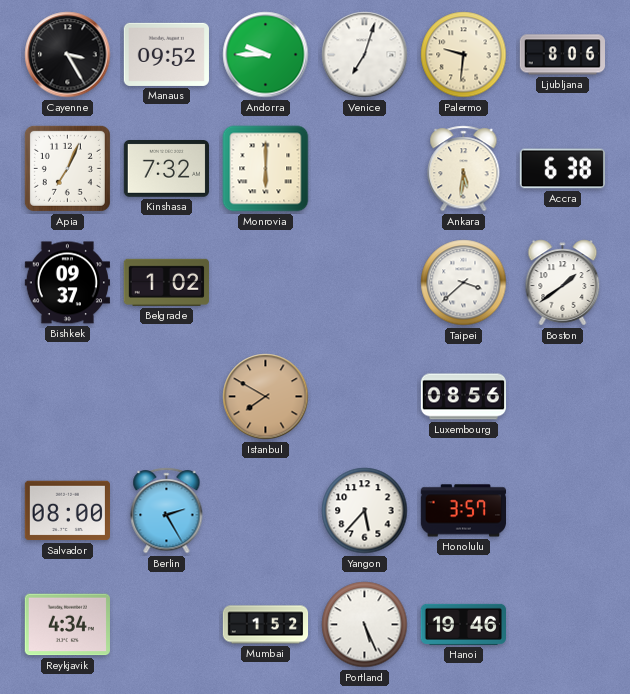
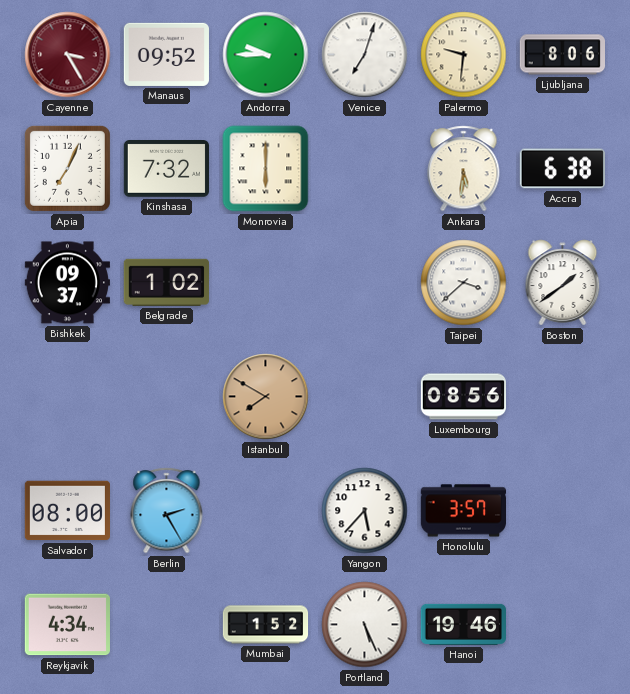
Cayenne dial: black -> burgundy (68, 55)
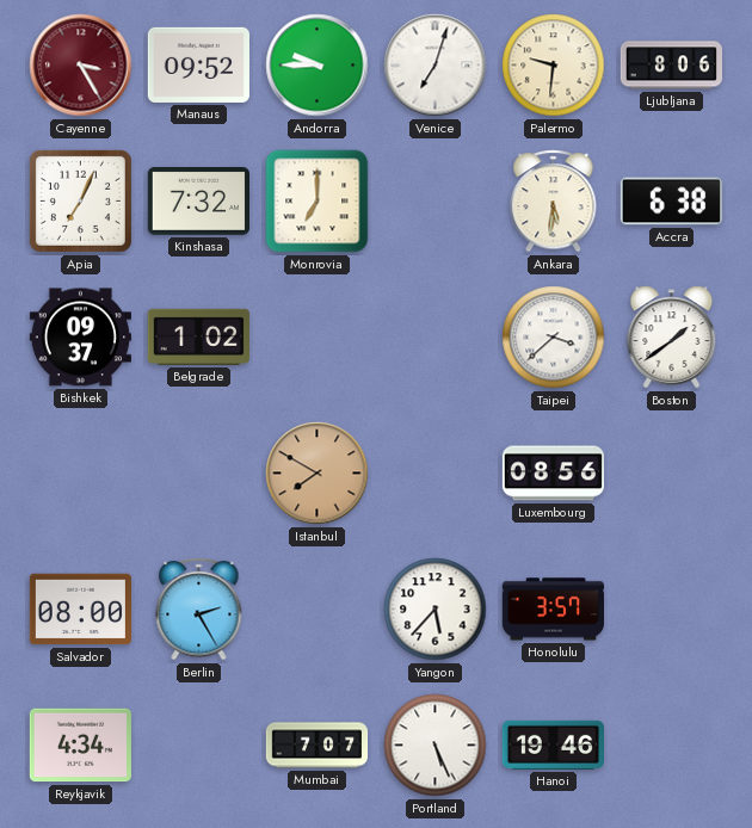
Monrovia: 6:00 -> 7:00 (318, 202)
Mumbai: 1:52 -> 7:07 (318, 746)
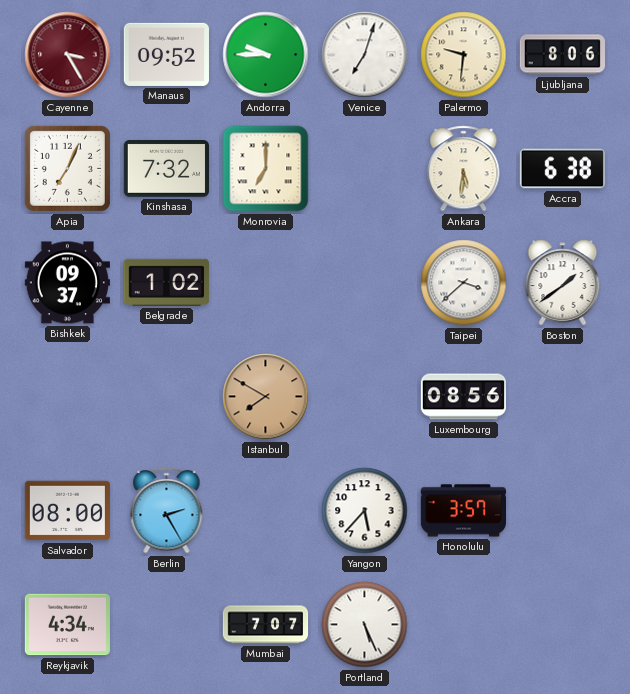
Hanoi: 19:46 -> none (553, 744)
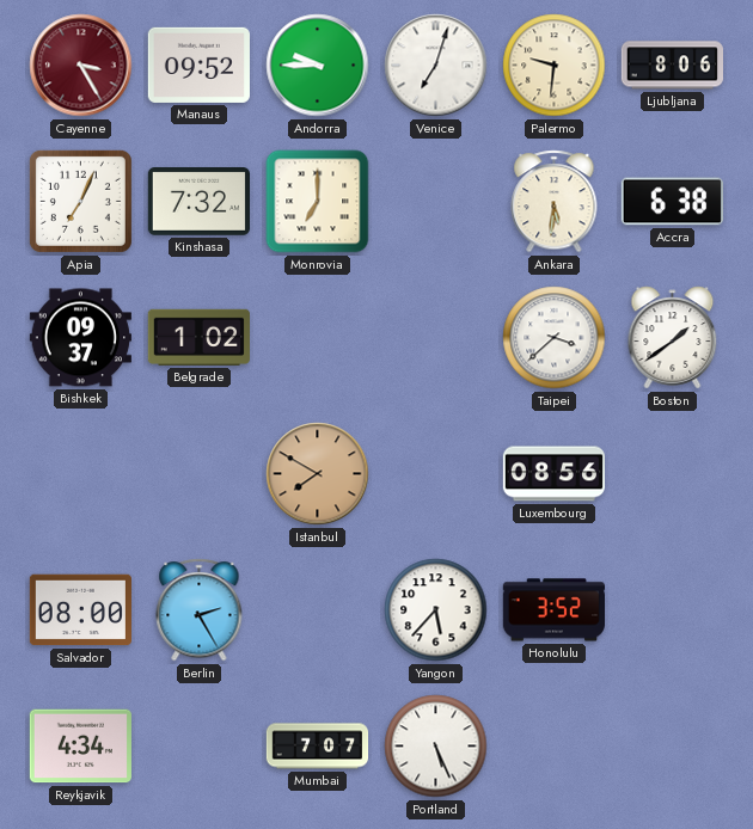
Honolulu: 3:57 -> 3:52 (553, 610)
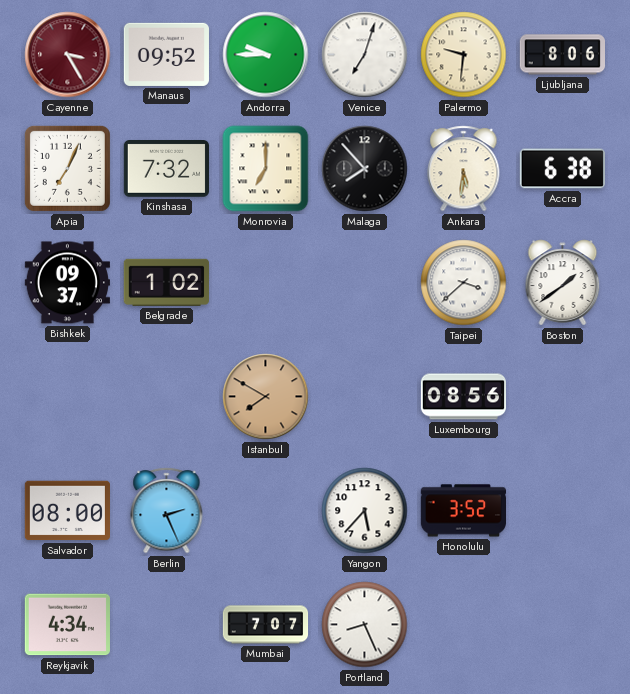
Malaga: none -> 7:53 (365, 169)
Berlin: 2:25 -> 2:26 (167, 511)
Portland: 5:26 -> 8:26 (365, 625)
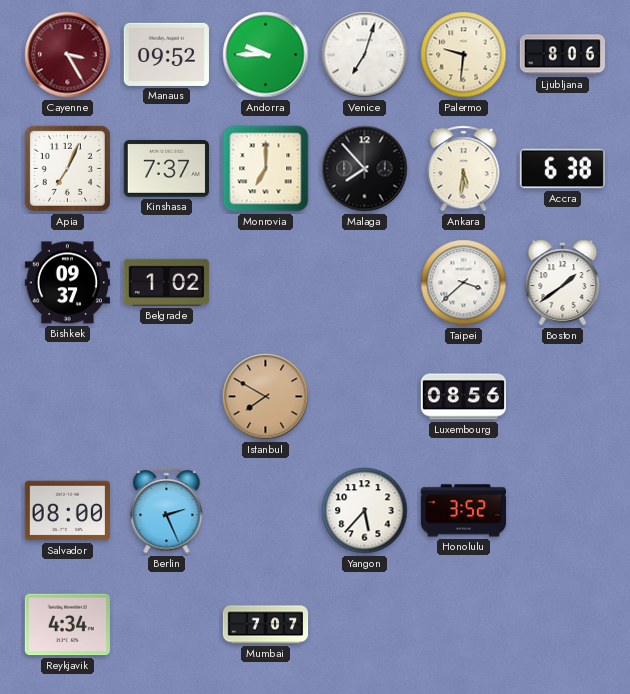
Kinshasa: 7:32 -> 7:37 (166, 169)
Portland: 8:26 -> none (365, 625)
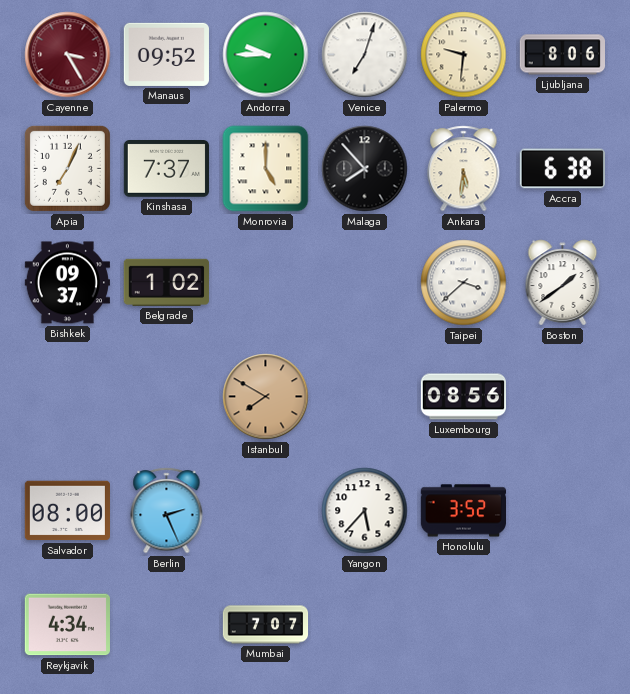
Monrovia: 7:00 -> 5:00 (266, 169)
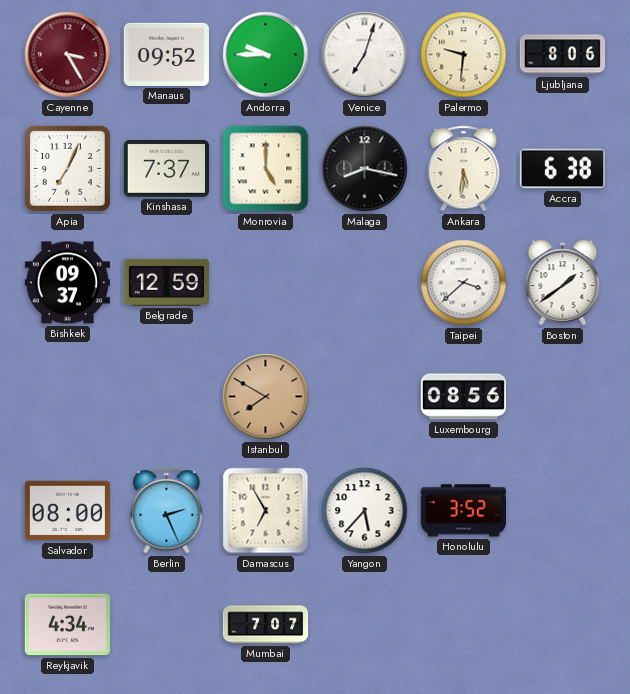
Malaga: 7:53 -> 8:17 (365, 169)
Belgrade: 1:02 -> 12:59 (166, 282)
Damascus: none -> 6:55 (266, 511)
